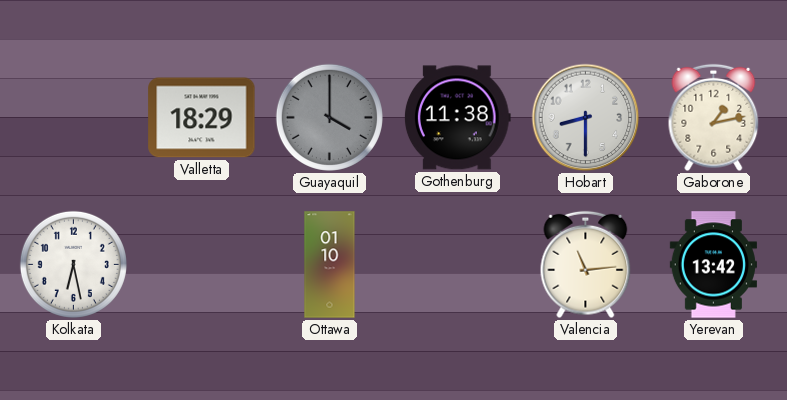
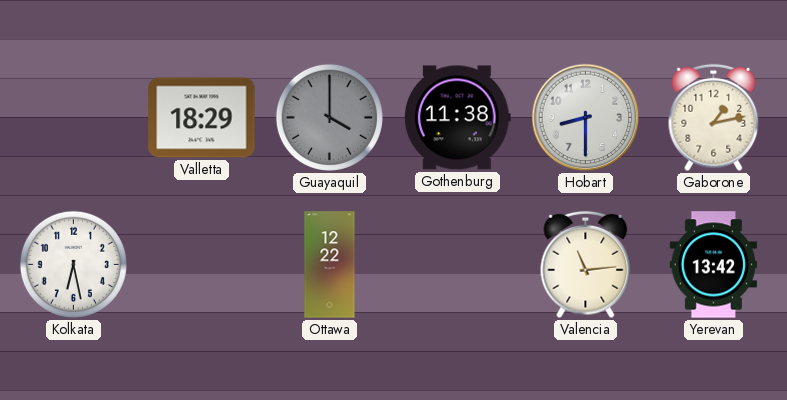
Ottawa: 01:10 -> 12:22 (330, 265)
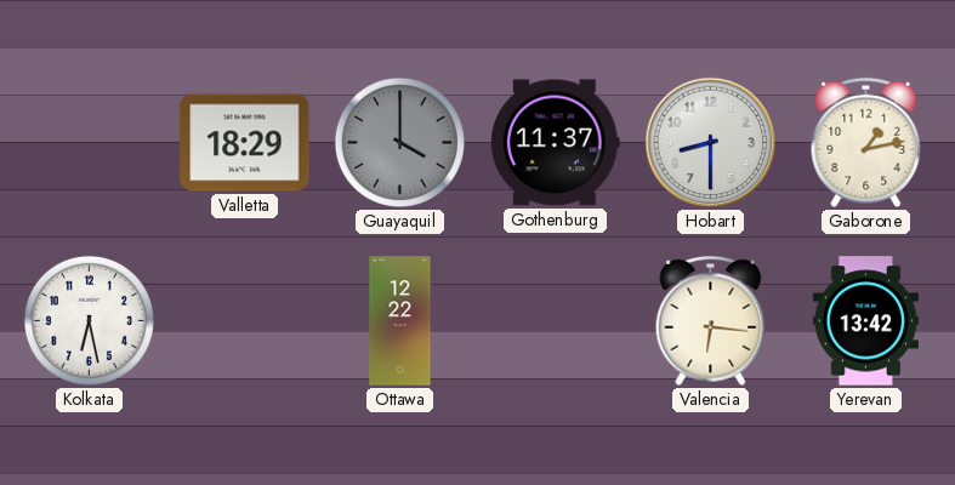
Gothenburg: 11:38 -> 11:37 (555, 143)
Valencia: 11:14 -> 6:16 (711, 321)
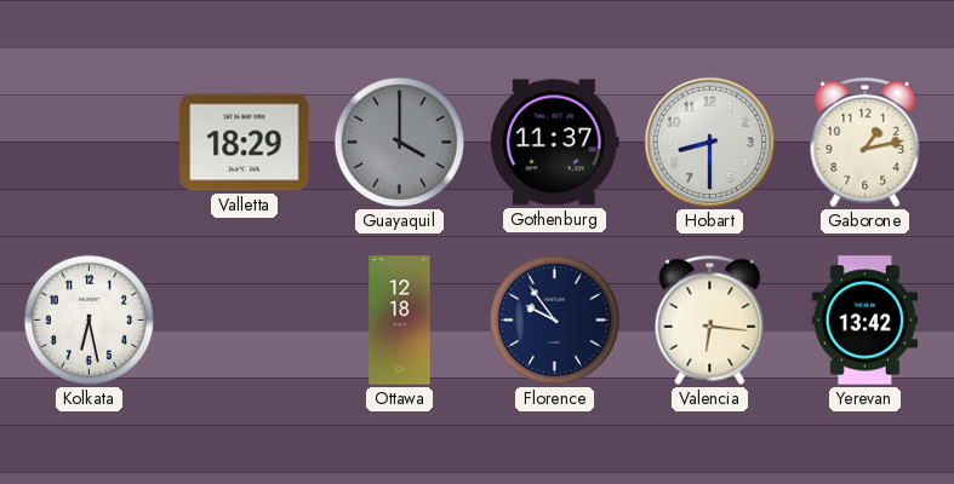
Ottawa: 12:22 -> 12:18 (400, 321)
Florence: none -> 9:54 (554, 319)
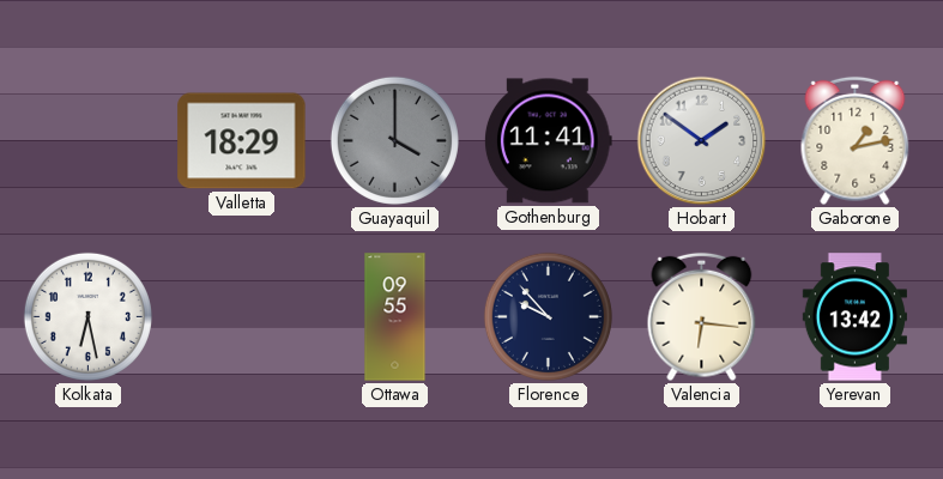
Gothenburg: 11:37 -> 11:41 (548, 141)
Hobart: 8:30 -> 1:51 (702, 141)
Ottawa: 12:18 -> 09:55 (395, 317)
Florence: 9:54 -> 9:53 (548, 316)
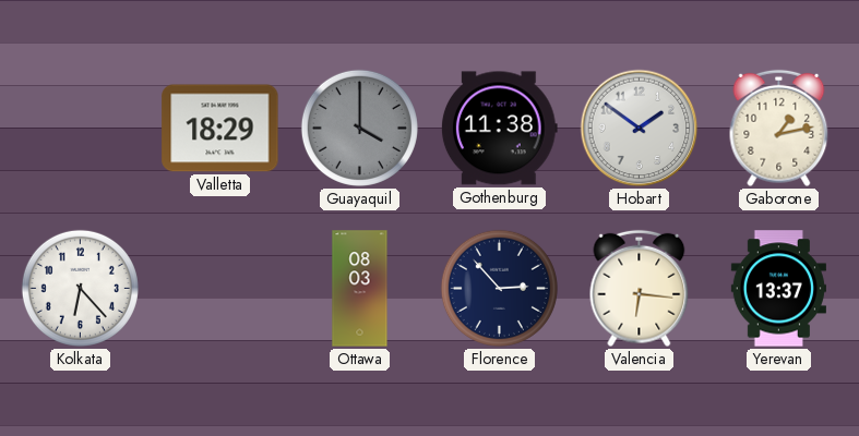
Gothenburg: 11:41 -> 11:38 (499, 129)
Kolkata: 6:28 -> 6:23 (80, 288)
Ottawa: 09:55 -> 08:03 (360, 289)
Florence: 9:53 -> 2:53 (499, 288)
Yerevan: 13:42 -> 13:37 (778, 289)
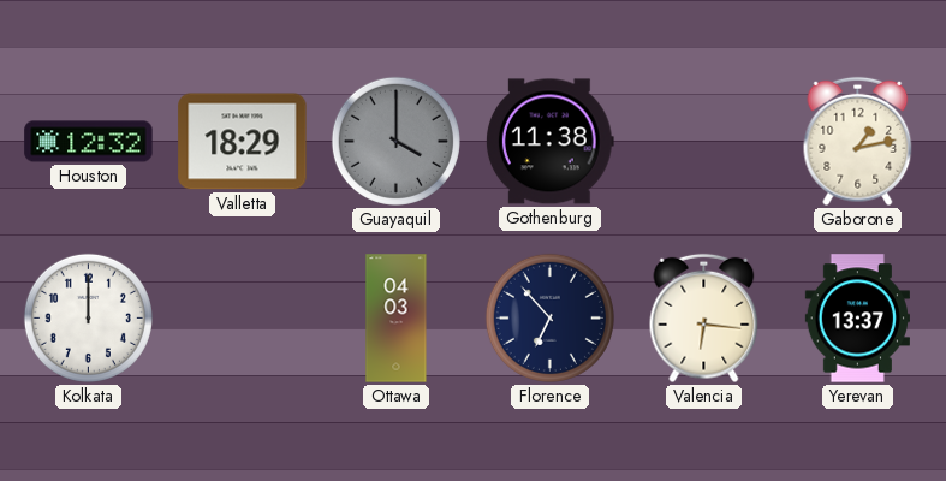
Houston: none -> 12:32 (89, 142)
Hobart: 1:51 -> none (640, 129)
Kolkata: 6:23 -> 12:00 (88, 317)
Ottawa: 08:03 -> 04:03 (397, 319)
Florence: 2:53 -> 6:53 (549, 317)
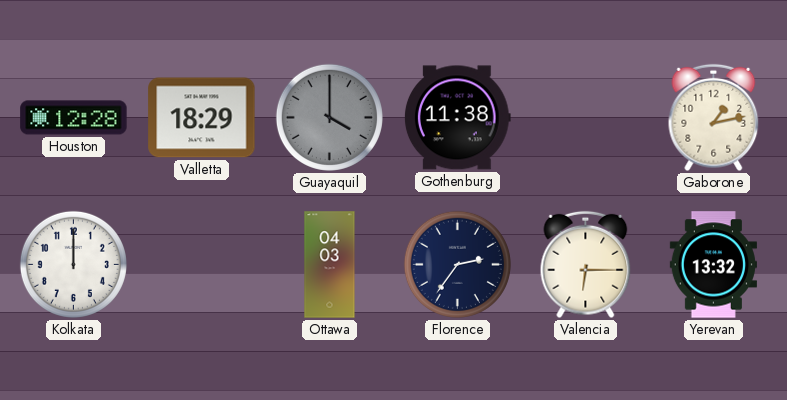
Houston: 12:32 -> 12:28 (74, 118)
Florence: 6:53 -> 2:36 (457, 264)
Valencia: 6:16 -> 6:15 (586, 265)
Yerevan: 13:37 -> 13:32 (713, 265)
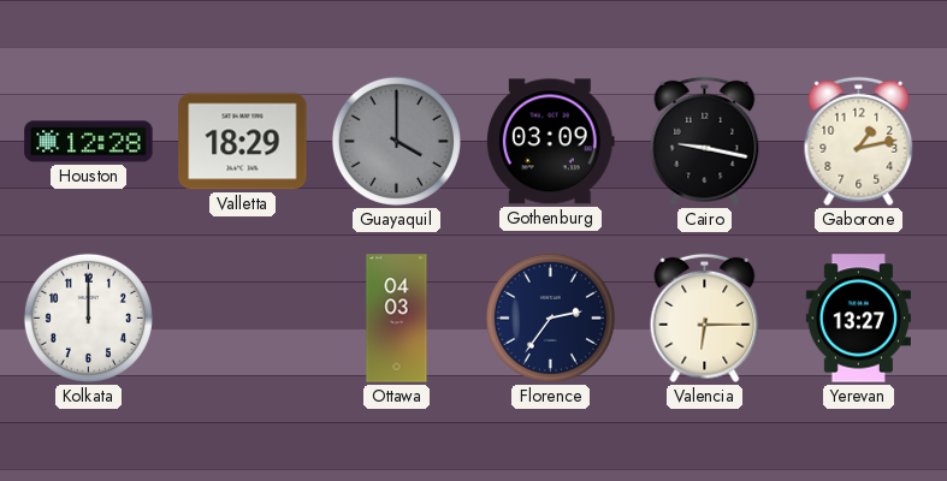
Gothenburg: 11:38 -> 03:09 (550, 142)
Cairo: none -> 9:17 (705, 142)
Yerevan: 13:32 -> 13:27 (858, 319)
